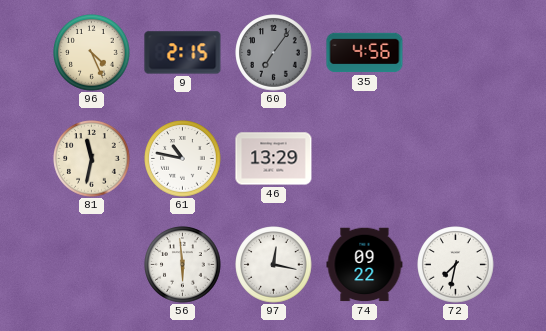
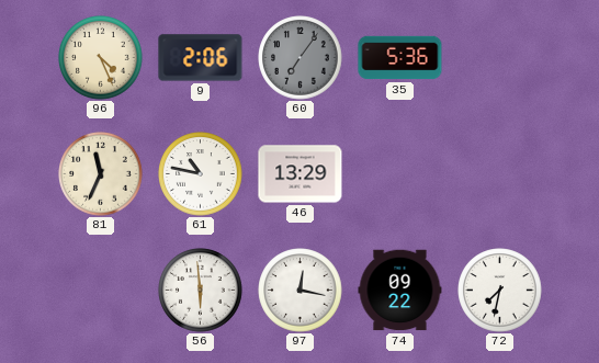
9: 2:15 -> 2:06 (201, 58)
35: 4:56 -> 5:36 (400, 58)
81: 11:32 -> 11:34 (101, 174)
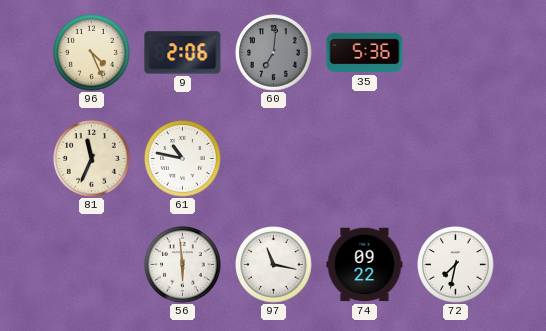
60: 7:06 -> 7:01 (274, 53)
46: 13:29 -> none (301, 174)
97: 12:17 -> 11:17 (274, 265)
